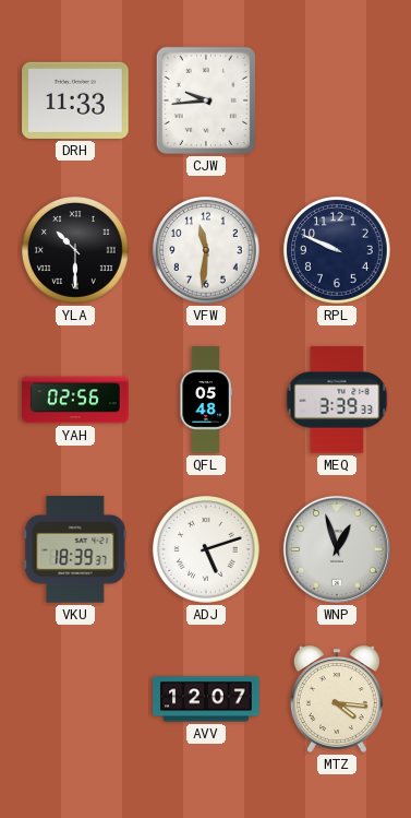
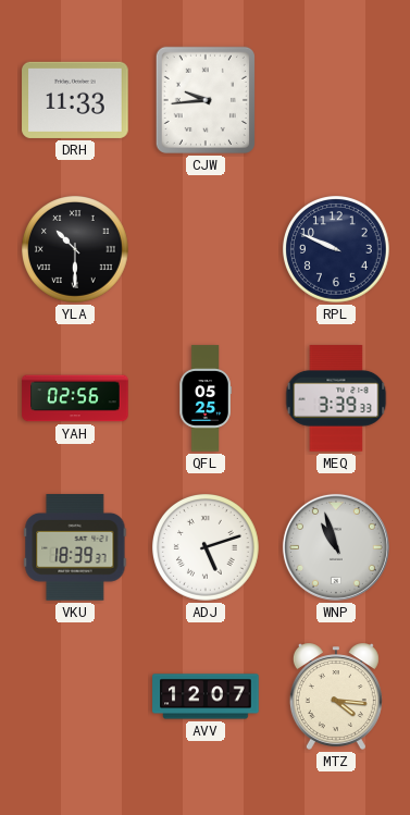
VFW: 11:31 -> none (207, 251)
QFL: 05:48 -> 05:25 (206, 398)
WNP: 12:57 -> 10:57 (336, 547)
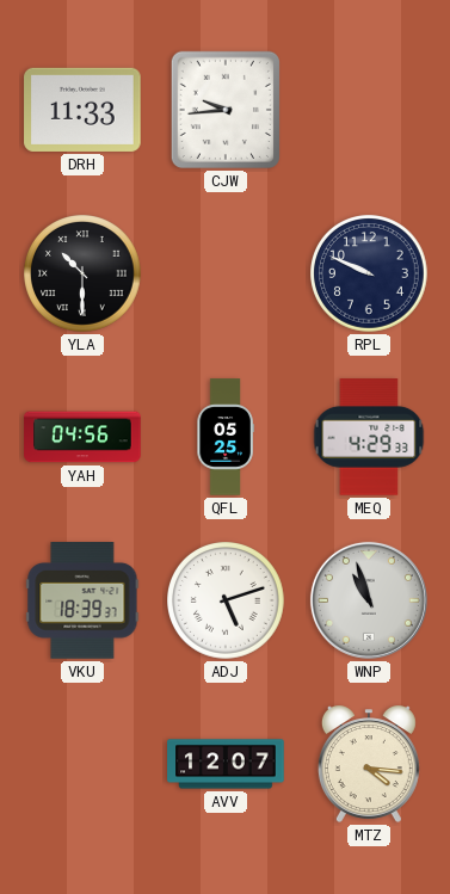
YAH: 02:56 -> 04:56 (82, 437)
MEQ: 3:39 -> 4:29 (369, 437)
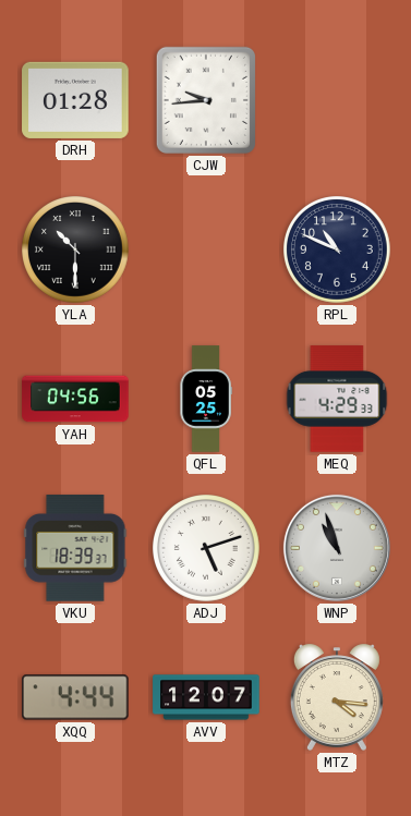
DRH: 11:33 -> 01:28 (75, 100)
RPL: 9:49 -> 10:49 (338, 251)
XQQ: none -> 4:44 (76, 697)
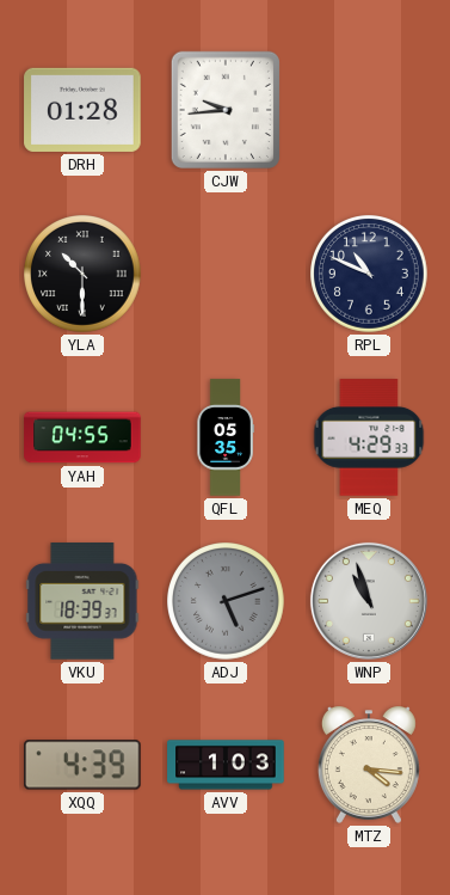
YAH: 04:56 -> 04:55 (82, 437)
QFL: 05:25 -> 05:35 (226, 437)
ADJ dial: white -> grey (227, 602)
XQQ: 4:44 -> 4:39 (84, 765)
AVV: 12:07 -> 1:03 (226, 765)
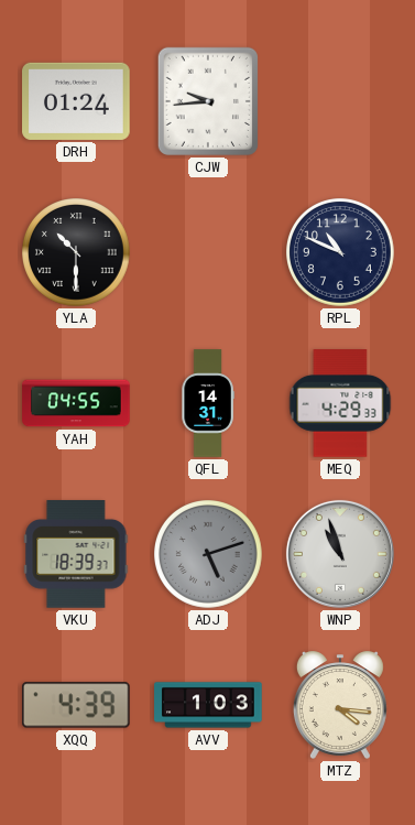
DRH: 01:28 -> 01:24 (76, 101)
QFL: 05:35 -> 14:31 (208, 403)
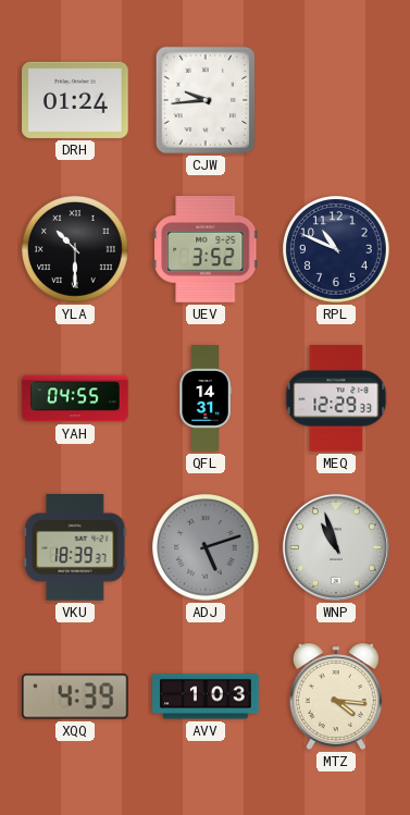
UEV: none -> 3:52 (206, 249)
MEQ: 4:29 -> 12:29 (336, 398)
